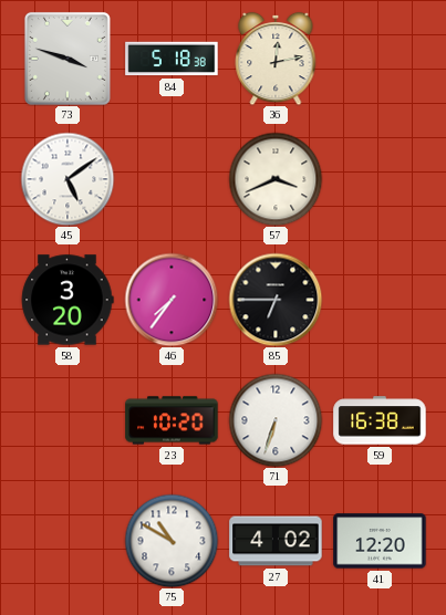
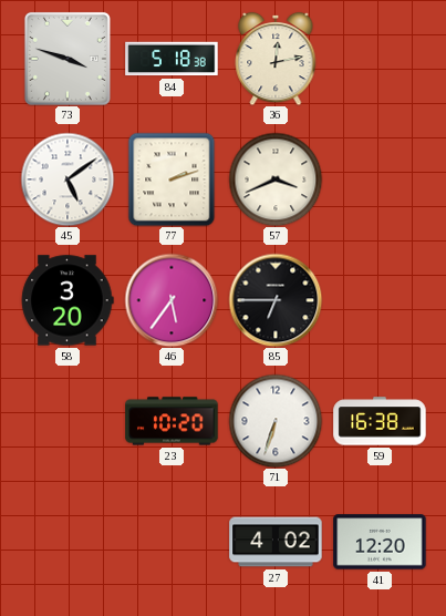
77: none -> 2:12 (172, 179)
46: 7:36 -> 5:36 (172, 300)
75: 10:50 -> none (172, 541)
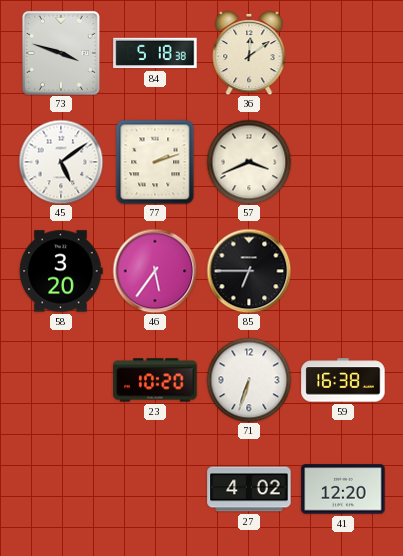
36: 12:13 -> 12:09 (249, 53)
